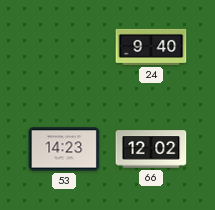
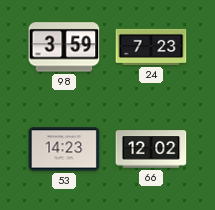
98: none -> 3:59 (64, 47)
24: 9:40 -> 7:23 (151, 47)
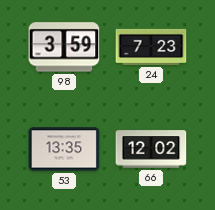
53: 14:23 -> 13:35 (64, 149)
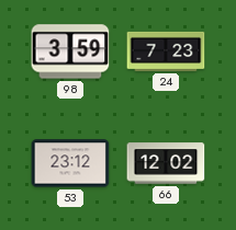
53: 13:35 -> 23:12 (70, 163)
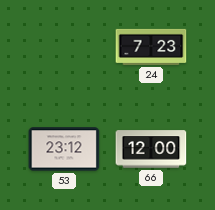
98: 3:59 -> none (70, 51)
66: 12:02 -> 12:00 (151, 149)
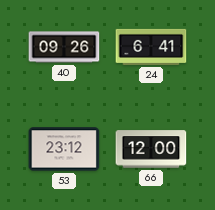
40: none -> 09:26 (64, 47)
24: 7:23 -> 6:41 (151, 47)
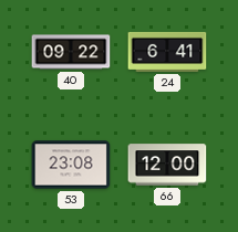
40: 09:26 -> 09:22 (71, 52)
53: 23:12 -> 23:08 (71, 165)
